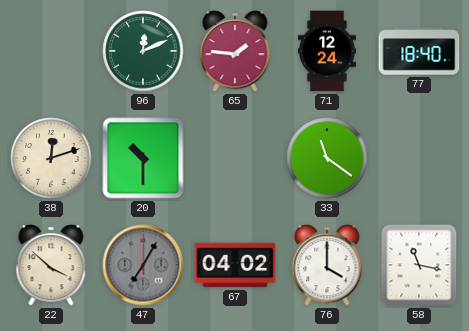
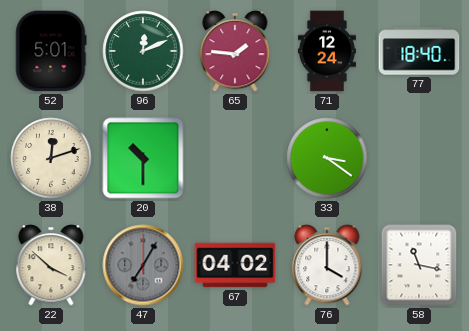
52: none -> 5:01 (51, 51)
33: 11:21 -> 3:21 (327, 158)
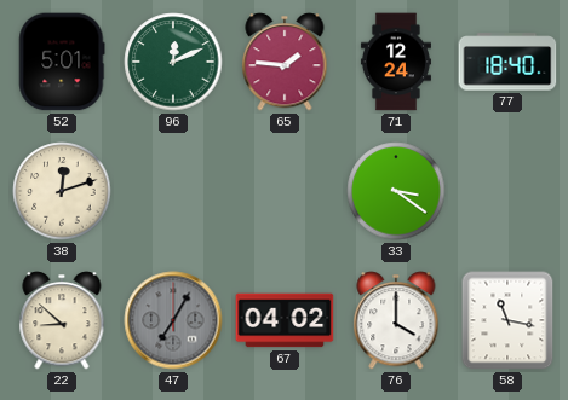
20: 10:30 -> none (143, 158)
22: 3:52 -> 8:52 (62, 320)
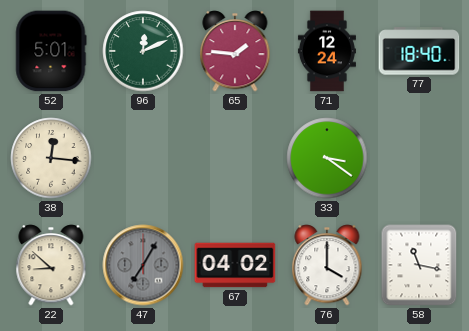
38: 12:12 -> 12:16 (51, 158)
